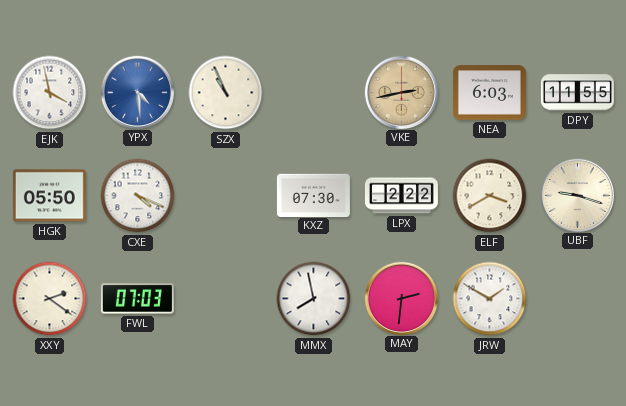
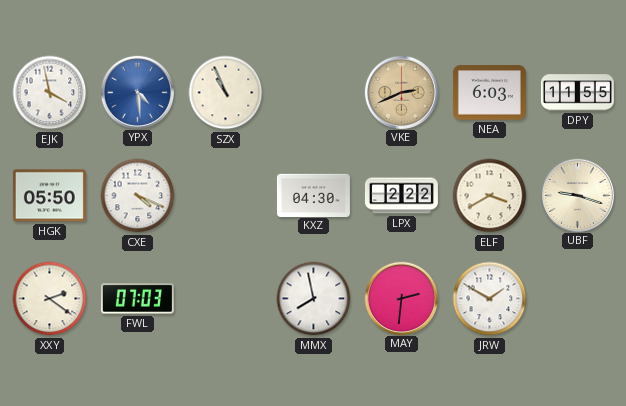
VKE: 2:43 -> 2:41 (401, 92)
KXZ: 07:30 -> 04:30 (313, 195)
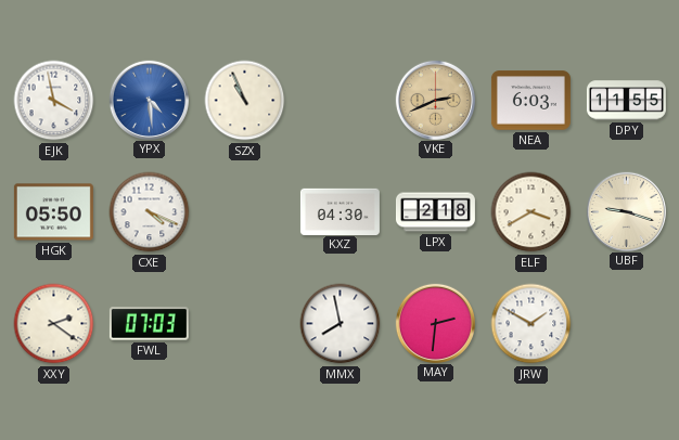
LPX: 2:22 -> 2:18 (435, 212)
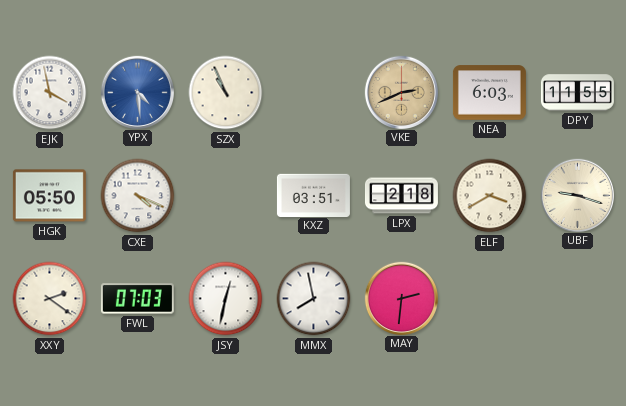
KXZ: 04:30 -> 03:51 (313, 195)
JSY: none -> 12:32 (226, 299)
JRW: 1:50 -> none (531, 324)
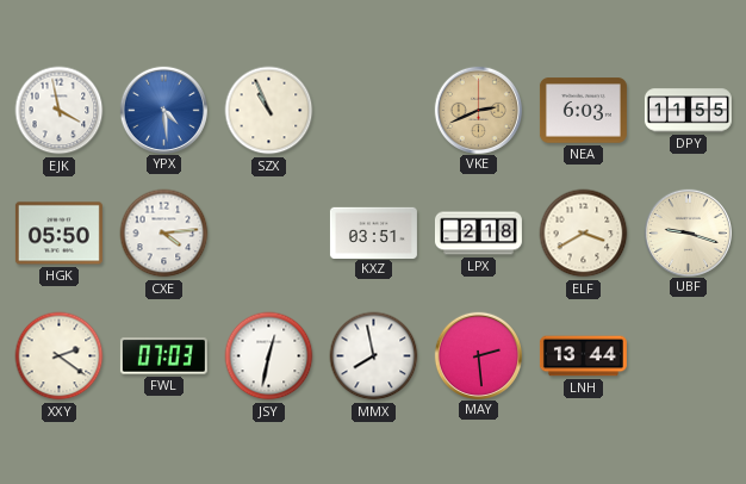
CXE: 4:19 -> 4:14 (164, 234)
MAY: 2:31 -> 2:29 (478, 355)
LNH: none -> 13:44 (583, 356)
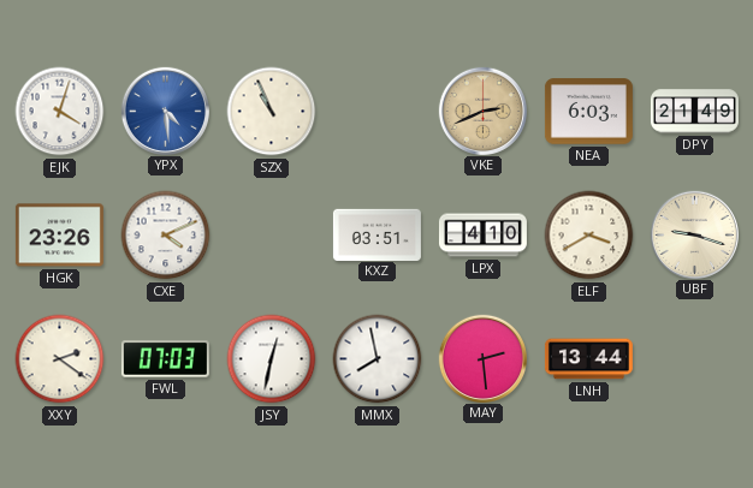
EJK: 3:58 -> 4:03 (60, 112)
DPY: 11:55 -> 21:49 (694, 112)
HGK: 05:50 -> 23:26 (59, 236)
CXE: 4:14 -> 4:11 (166, 236)
LPX: 2:18 -> 4:10 (482, 236)
